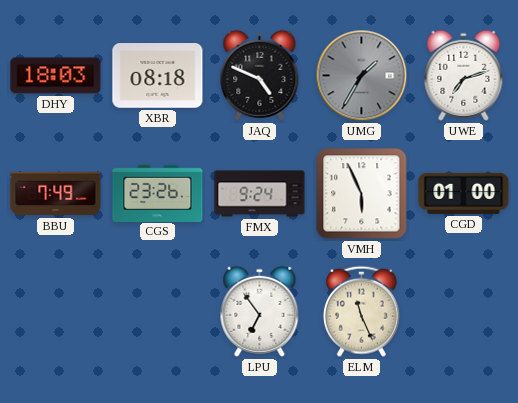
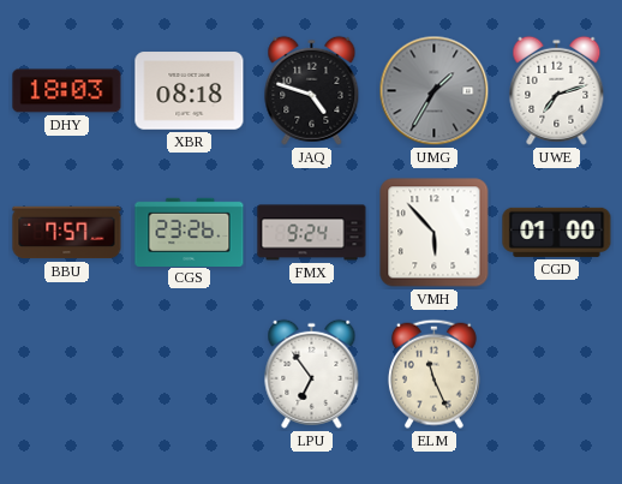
JAQ: 4:49 -> 4:48 (312, 90)
BBU: 7:49 -> 7:57 (67, 233)
VMH: 5:56 -> 5:53 (435, 233)
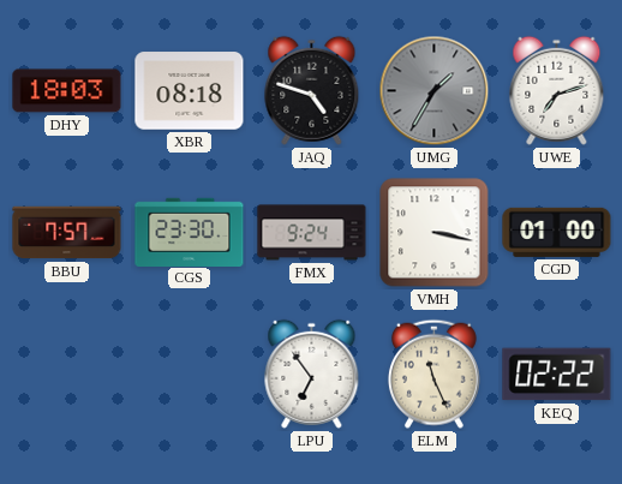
CGS: 23:26 -> 23:30 (190, 232)
VMH: 5:53 -> 3:17 (435, 233)
KEQ: none -> 02:22 (557, 375)
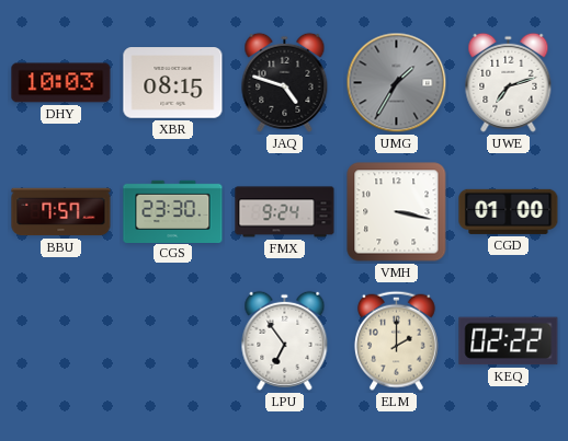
DHY: 18:03 -> 10:03 (61, 83)
XBR: 08:18 -> 08:15 (173, 83)
ELM: 11:26 -> 2:00 (396, 340)
